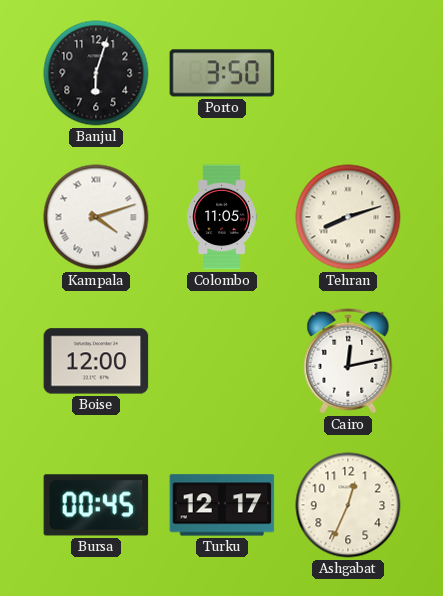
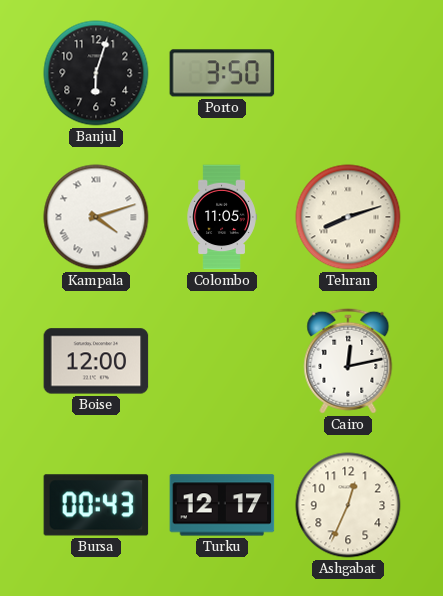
Bursa: 00:45 -> 00:43 (96, 505)
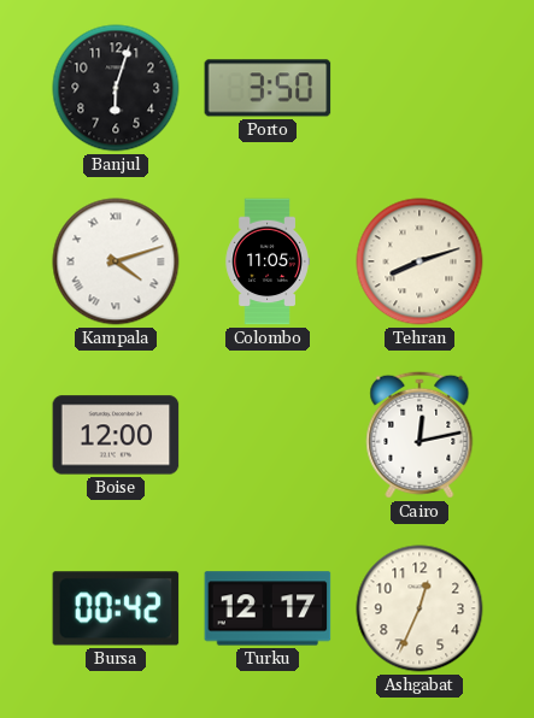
Bursa: 00:43 -> 00:42 (116, 608)
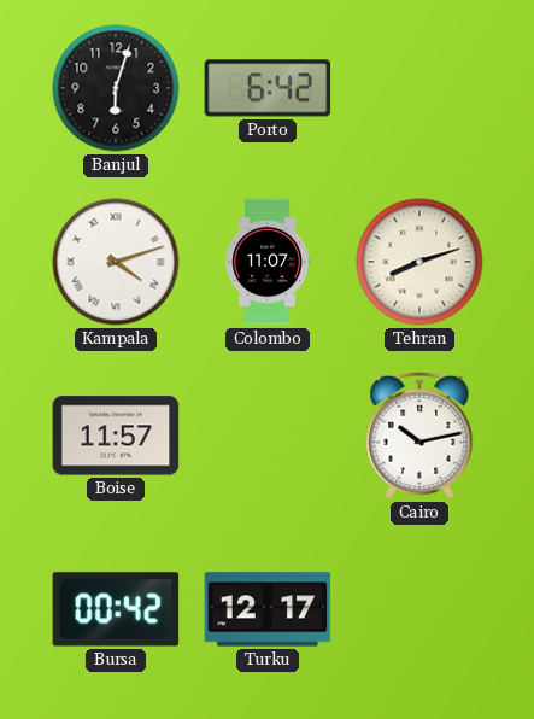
Porto: 3:50 -> 6:42 (268, 88)
Colombo: 11:05 -> 11:07 (268, 262)
Boise: 12:00 -> 11:57 (116, 436)
Cairo: 12:13 -> 10:13 (419, 436)
Ashgabat: 12:34 -> none (419, 608)
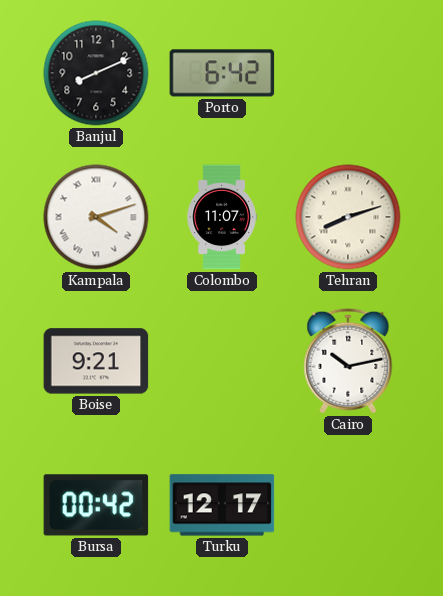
Banjul: 6:03 -> 8:11 (96, 73)
Boise: 11:57 -> 9:21 (96, 361)
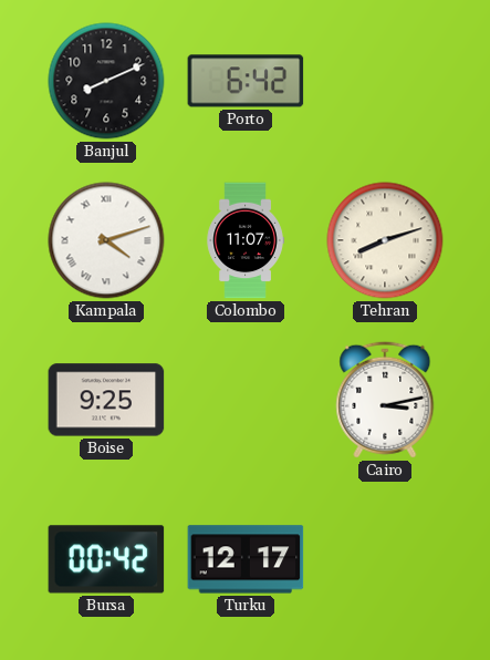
Boise: 9:21 -> 9:25 (106, 400)
Cairo: 10:13 -> 3:13 (385, 400)
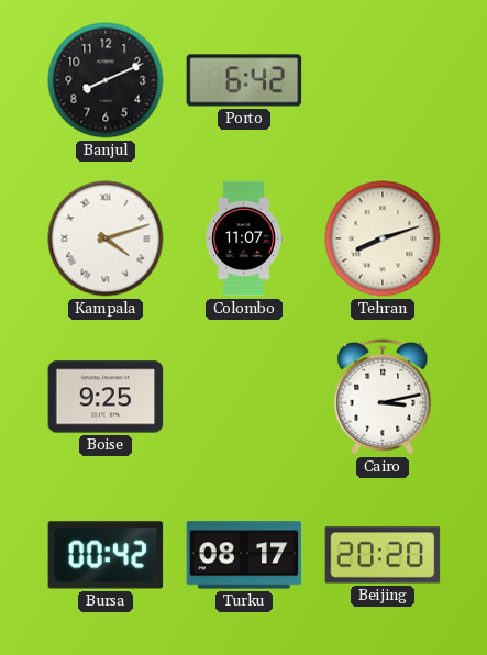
Turku: 12:17 -> 08:17 (244, 555)
Beijing: none -> 20:20 (383, 555)
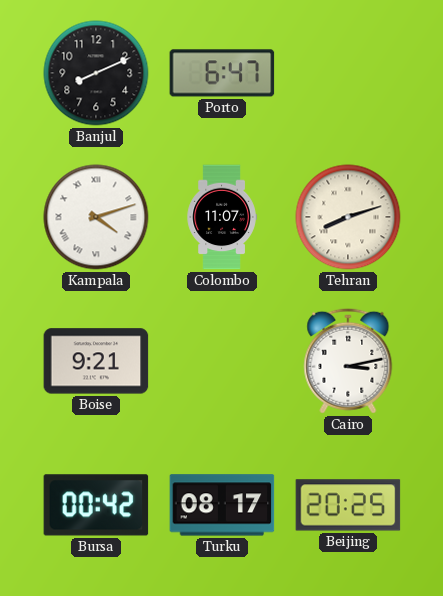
Porto: 6:42 -> 6:47 (222, 73)
Boise: 9:25 -> 9:21 (96, 361)
Beijing: 20:20 -> 20:25 (348, 505)
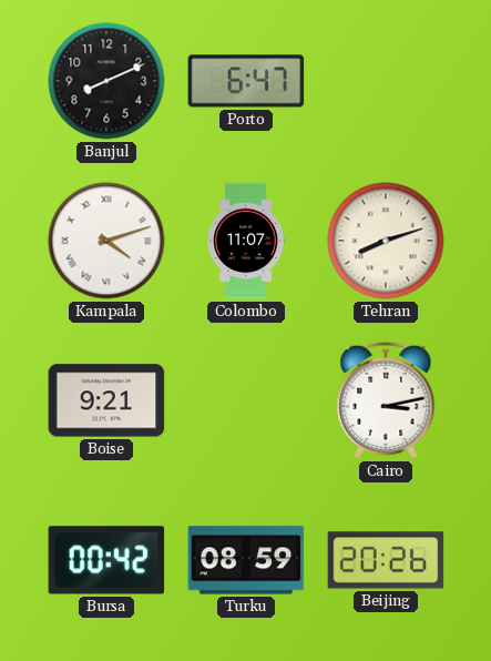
Turku: 08:17 -> 08:59 (246, 560)
Beijing: 20:25 -> 20:26 (386, 560)
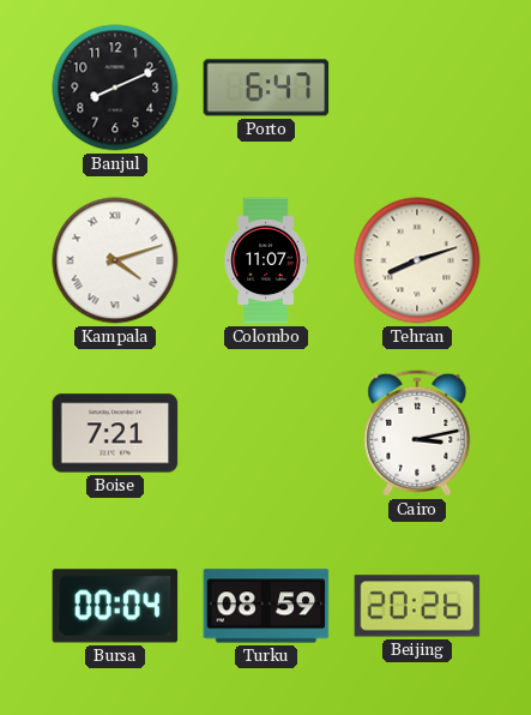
Boise: 9:21 -> 7:21 (115, 433)
Bursa: 00:42 -> 00:04 (115, 606)
